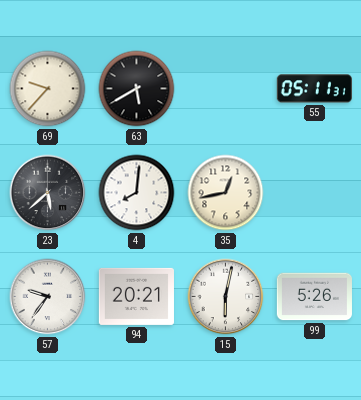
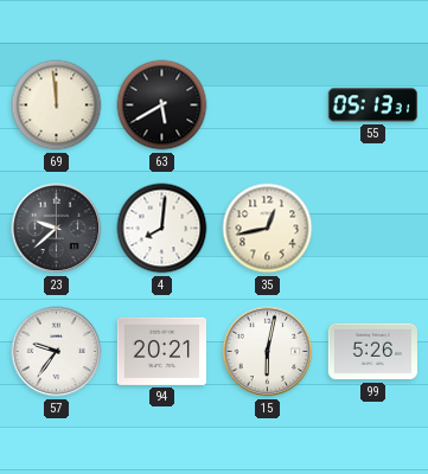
69: 9:37 -> 11:59 (57, 105)
55: 05:11 -> 05:13 (372, 105)
23: 5:38 -> 9:38 (57, 229)
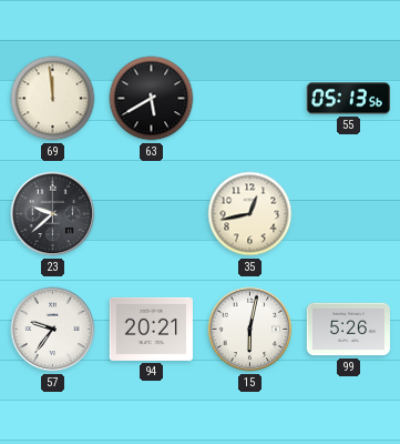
55: 05:13:31 -> 05:13:56 (348, 99)
4: 8:01 -> none (162, 229)
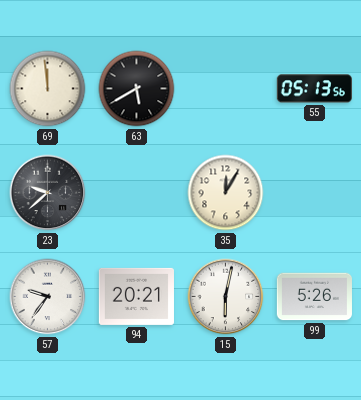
35: 12:43 -> 12:05 (226, 193)
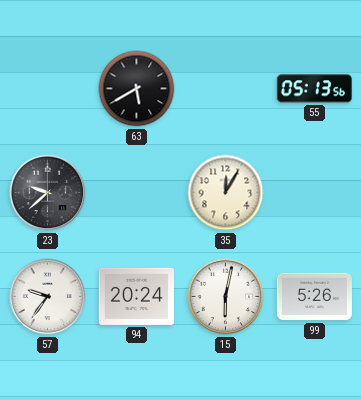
69: 11:59 -> none (48, 89)
94: 20:21 -> 20:24 (136, 296)
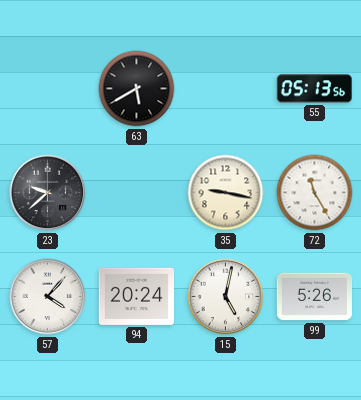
35: 12:05 -> 9:17 (226, 193)
72: none -> 11:25 (315, 193)
57: 9:36 -> 4:07 (48, 297)
15: 6:02 -> 5:02 (226, 297)
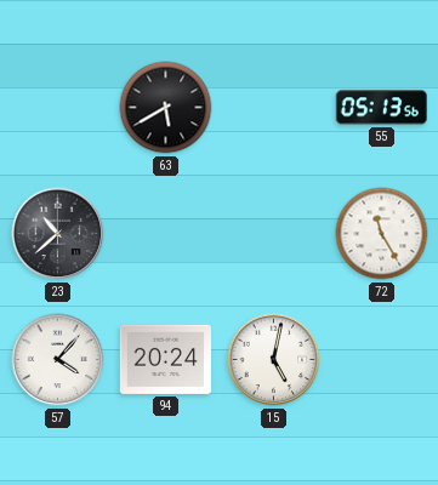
23: 9:38 -> 10:38 (58, 234)
35: 9:17 -> none (226, 193)
99: 5:26 -> none (314, 297)
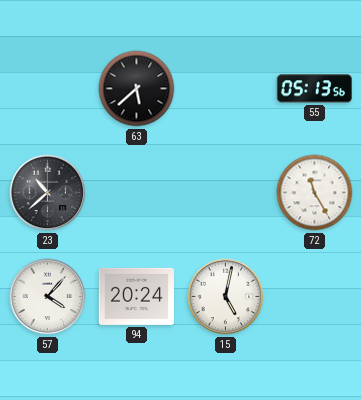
63: 5:40 -> 5:38 (137, 89)
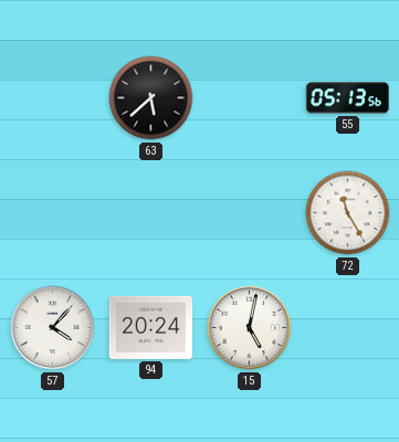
23: 10:38 -> none (48, 193)
